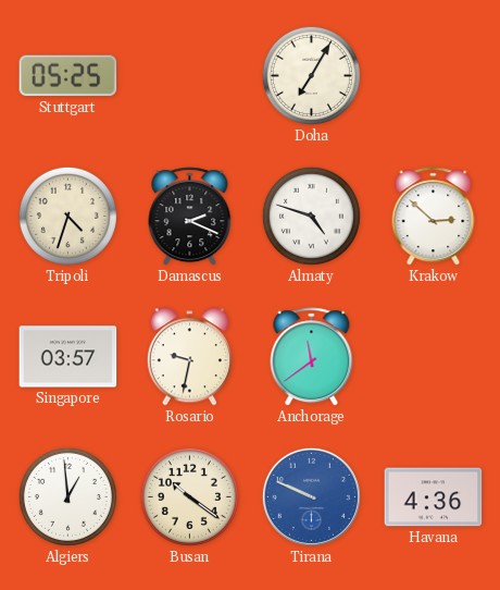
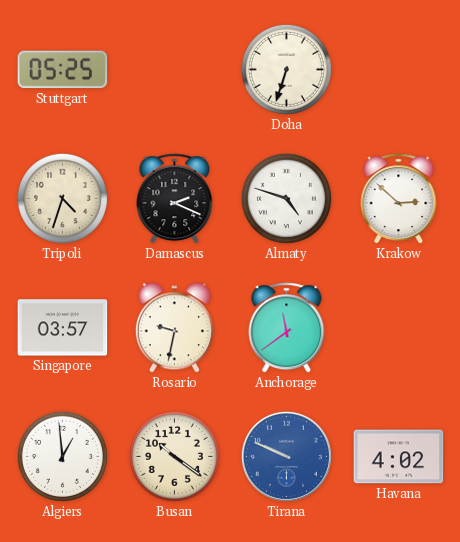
Doha: 7:05 -> 6:33 (286, 69)
Havana: 4:36 -> 4:02 (399, 457)
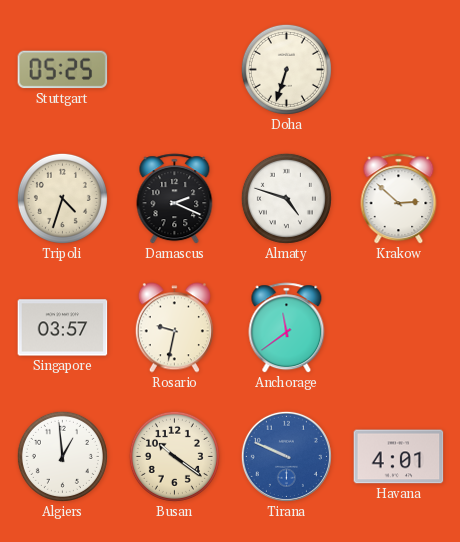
Havana: 4:02 -> 4:01 (399, 457)
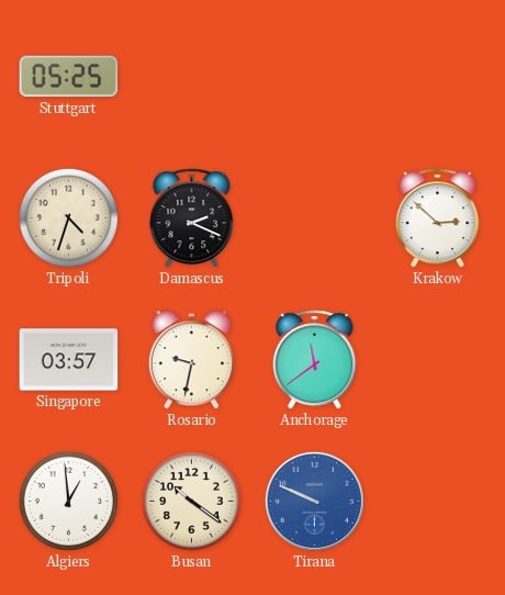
Doha: 6:33 -> none (286, 69)
Almaty: 4:48 -> none (286, 198)
Havana: 4:01 -> none (399, 457)
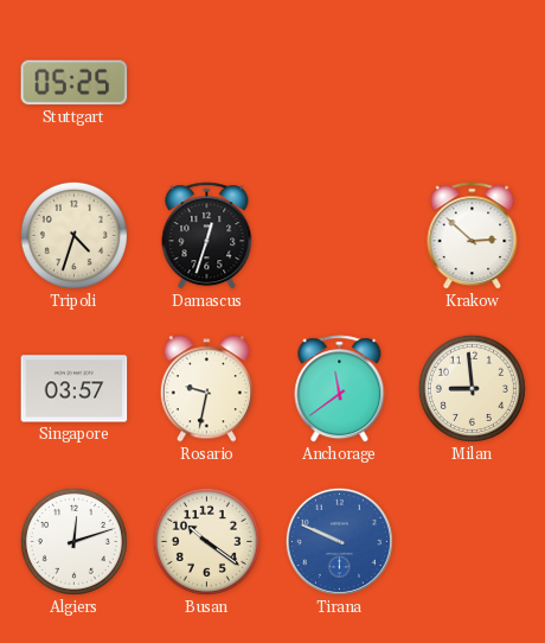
Damascus: 2:19 -> 12:33 (207, 236)
Milan: none -> 8:59 (472, 388)
Algiers: 12:59 -> 12:12 (73, 541)
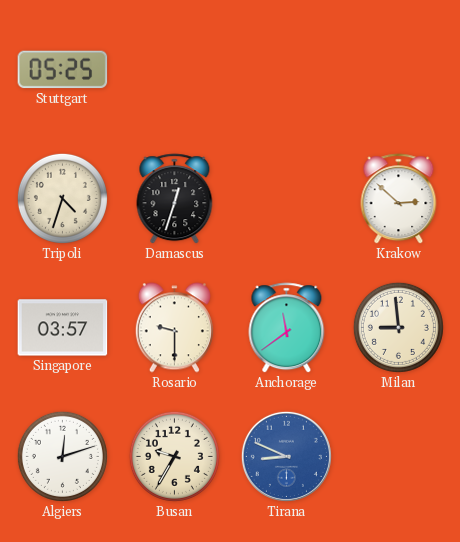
Rosario: 9:32 -> 9:30 (174, 328)
Busan: 10:21 -> 9:35 (174, 456)
Tirana: 9:49 -> 8:49 (286, 456)
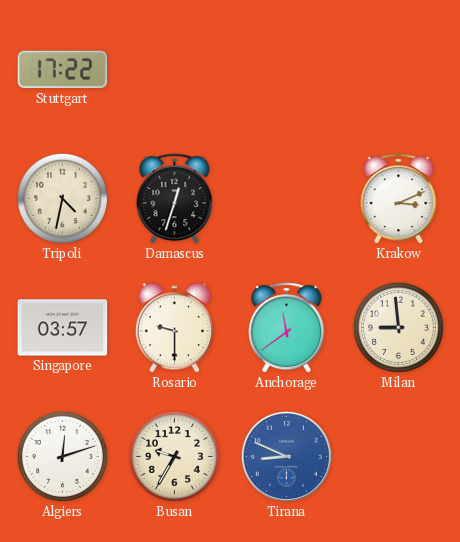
Stuttgart: 05:25 -> 17:22 (63, 70)
Tripoli: 4:33 -> 4:32 (62, 198)
Krakow: 2:52 -> 3:11 (399, 199)
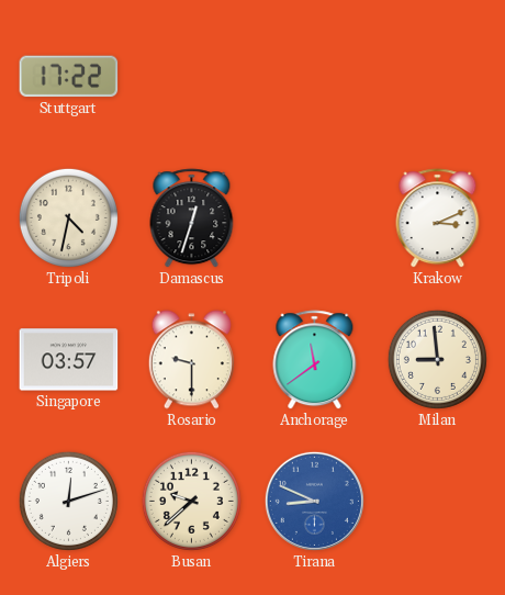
Busan: 9:35 -> 9:38 (191, 501)
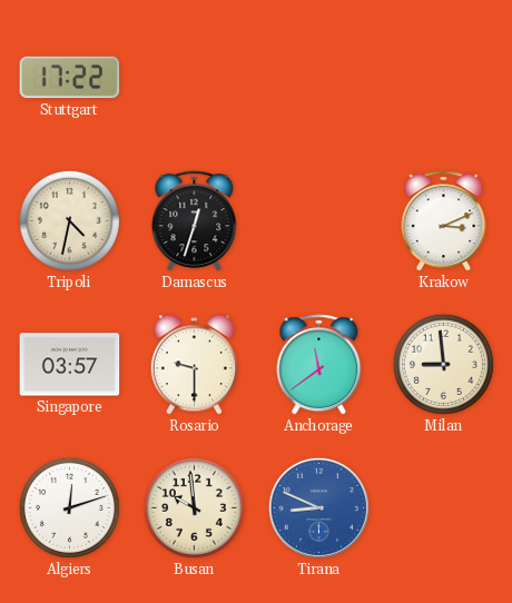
Busan: 9:38 -> 9:59 (194, 507)
